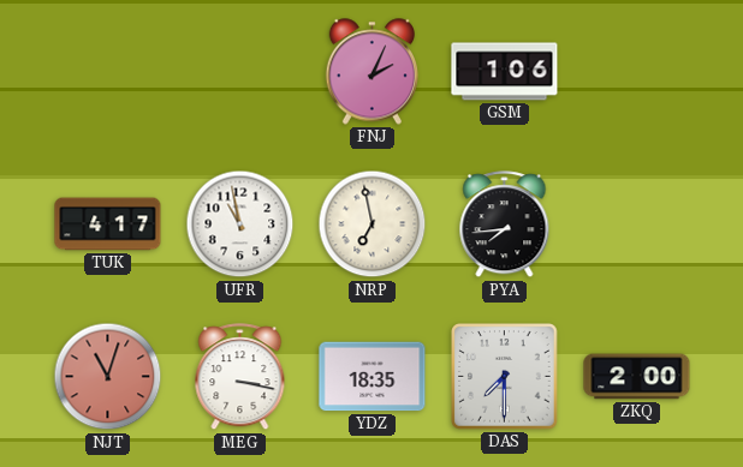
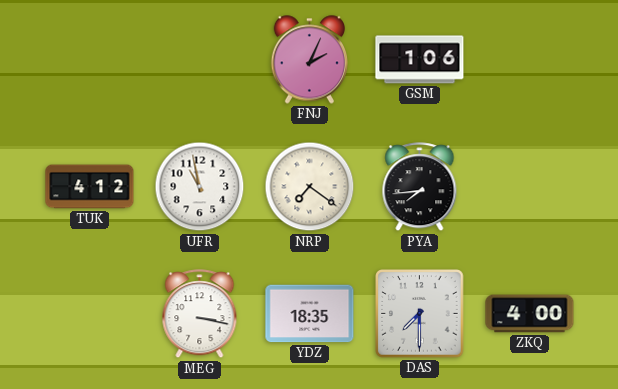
TUK: 4:17 -> 4:12 (90, 187)
NRP: 6:58 -> 7:21 (310, 187)
NJT: 11:03 -> none (108, 377)
ZKQ: 2:00 -> 4:00 (530, 314)
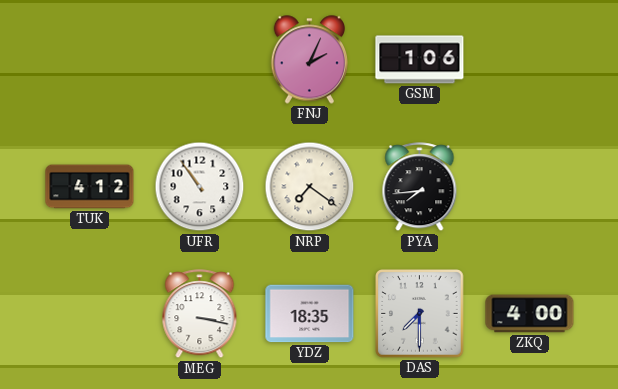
UFR: 10:58 -> 10:54 (200, 187)
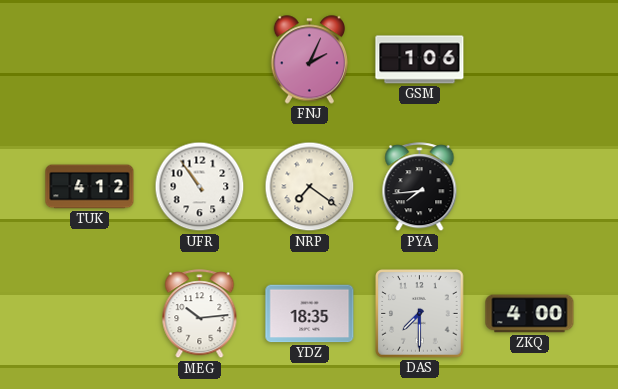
MEG: 3:17 -> 10:14 (200, 314)
